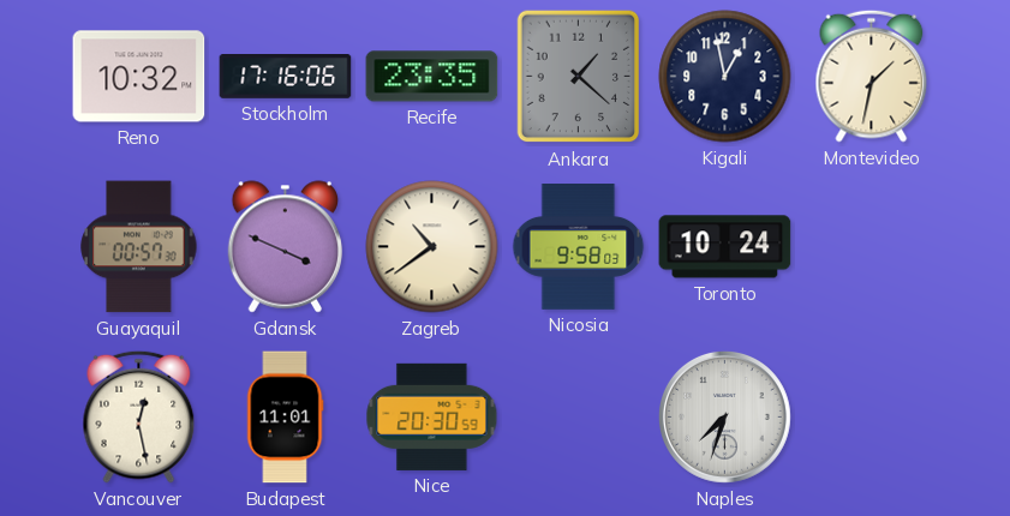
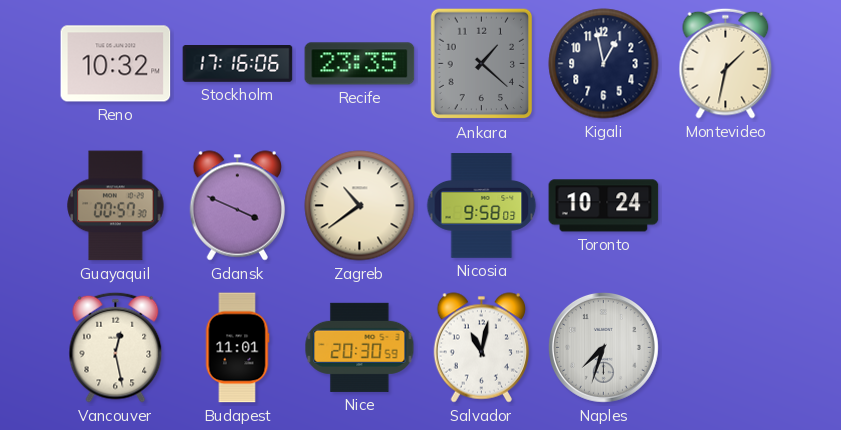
Salvador: none -> 11:02 (481, 348)
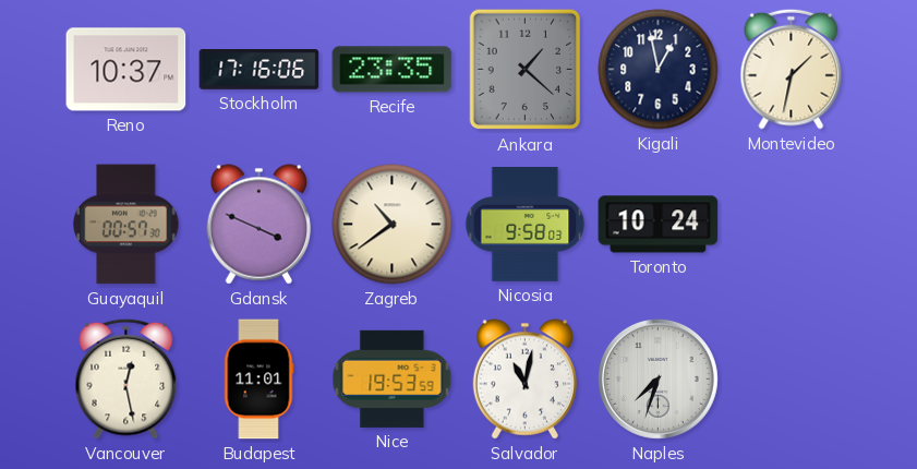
Reno: 10:32 -> 10:37 (126, 70)
Nice: 20:30 -> 19:53 (393, 378)
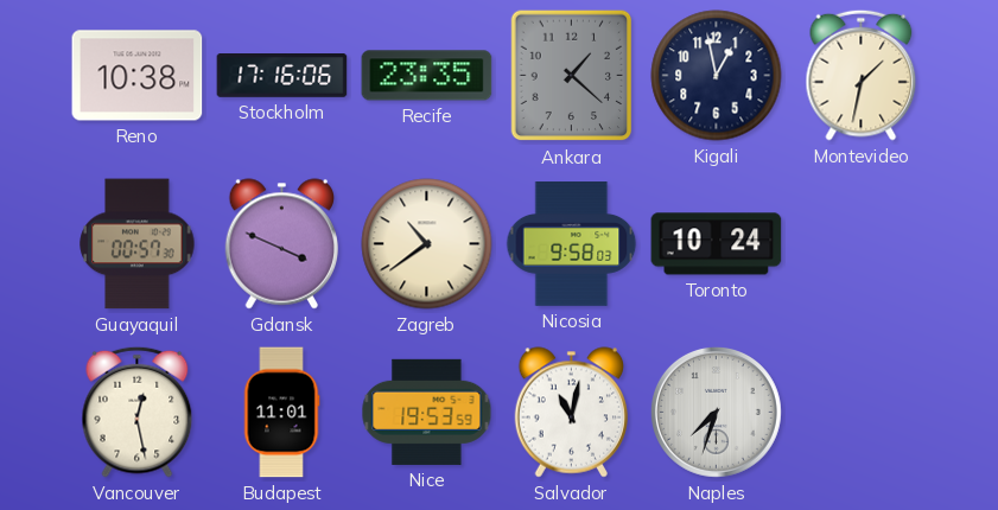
Reno: 10:37 -> 10:38 (138, 76)
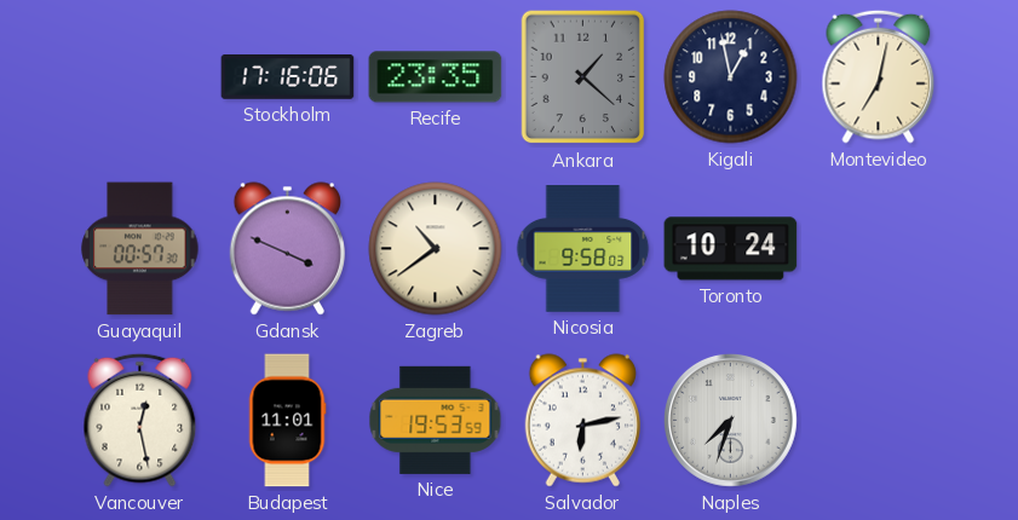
Reno: 10:38 -> none (138, 76)
Montevideo: 1:32 -> 7:02 (879, 76)
Salvador: 11:02 -> 6:13 (582, 421)
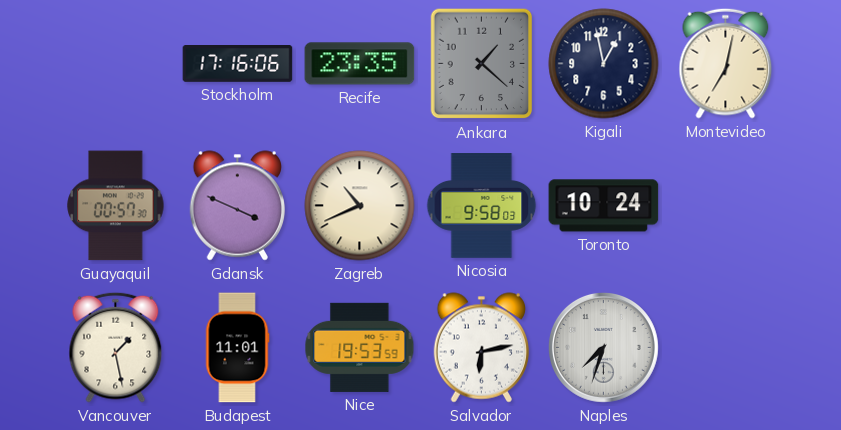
Zagreb: 10:39 -> 10:41 (360, 206)
Vancouver: 12:28 -> 1:28 (116, 347)
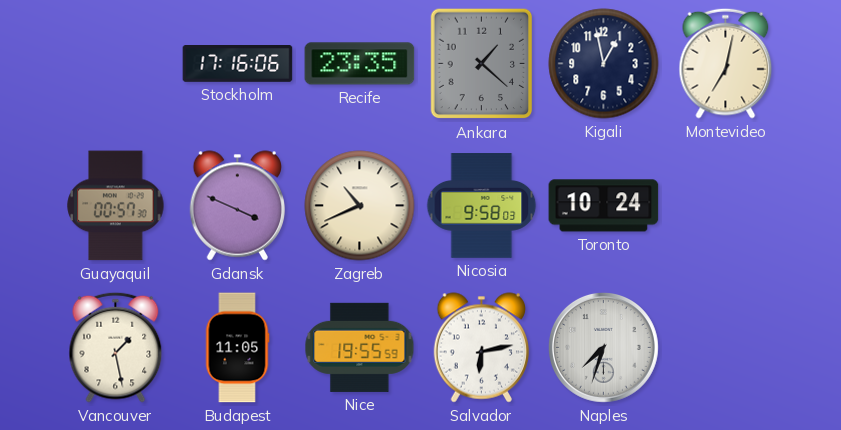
Budapest: 11:01 -> 11:05 (237, 348)
Nice: 19:53 -> 19:55 (360, 347)
